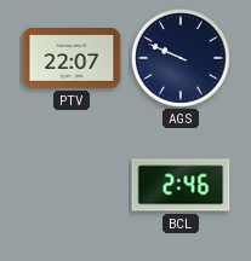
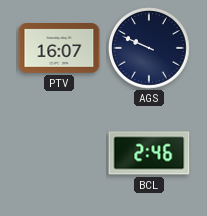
PTV: 22:07 -> 16:07 (59, 49)
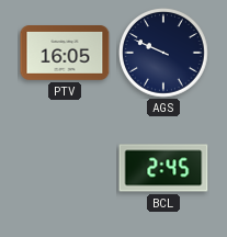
PTV: 16:07 -> 16:05 (65, 54)
BCL: 2:46 -> 2:45 (163, 168)
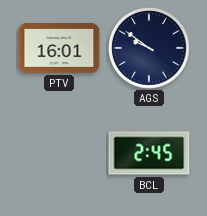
PTV: 16:05 -> 16:01 (59, 49)
AGS: 9:49 -> 9:51 (150, 49)
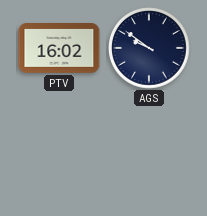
PTV: 16:01 -> 16:02 (59, 49)
BCL: 2:45 -> none (149, 153)
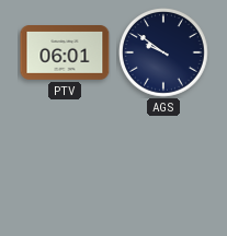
PTV: 16:02 -> 06:01 (65, 54)
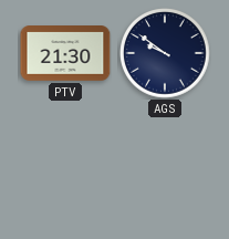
PTV: 06:01 -> 21:30 (65, 54)
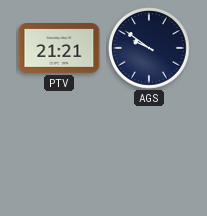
PTV: 21:30 -> 21:21 (59, 49)
